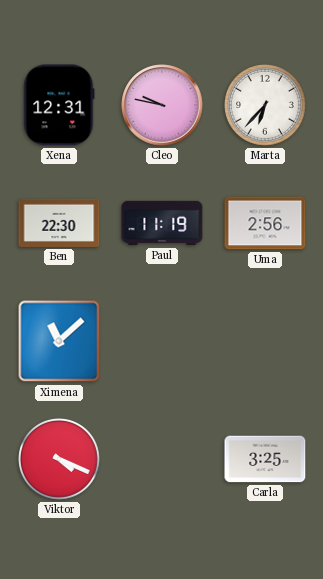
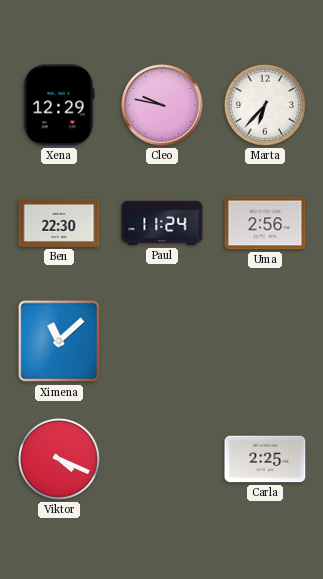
Xena: 12:31 -> 12:29 (59, 105)
Paul: 11:19 -> 11:24 (162, 223)
Carla: 3:25 -> 2:25 (265, 459)
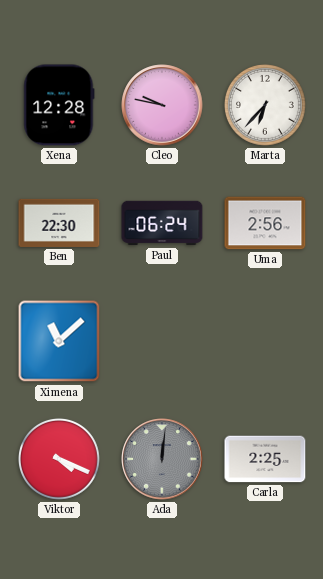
Xena: 12:29 -> 12:28 (59, 105)
Paul: 11:24 -> 06:24 (162, 223)
Ada: none -> 12:01 (162, 459)
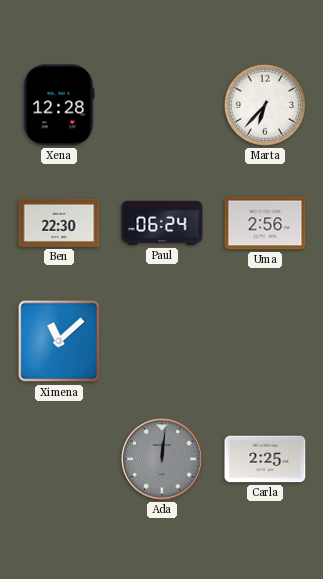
Cleo: 9:47 -> none (162, 105)
Viktor: 4:19 -> none (59, 459)
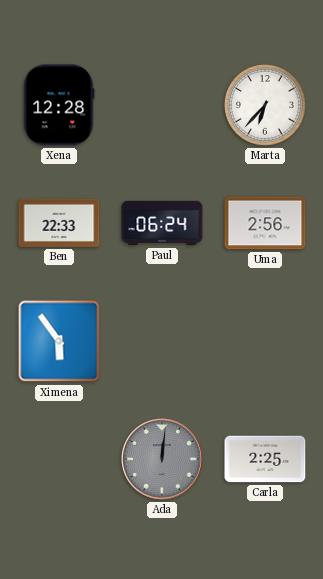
Ben: 22:30 -> 22:33 (59, 223)
Ximena: 11:08 -> 5:54 (59, 341)
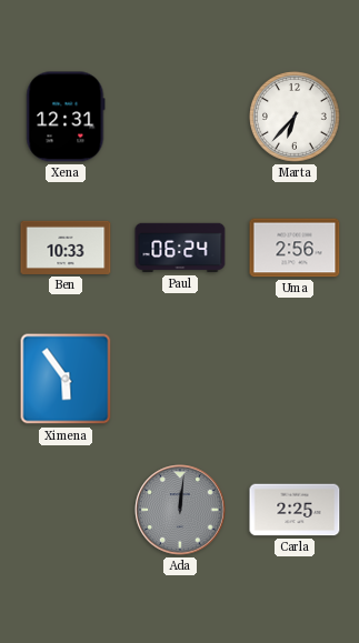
Xena: 12:28 -> 12:31 (66, 117)
Ben: 22:33 -> 10:33 (66, 248)
